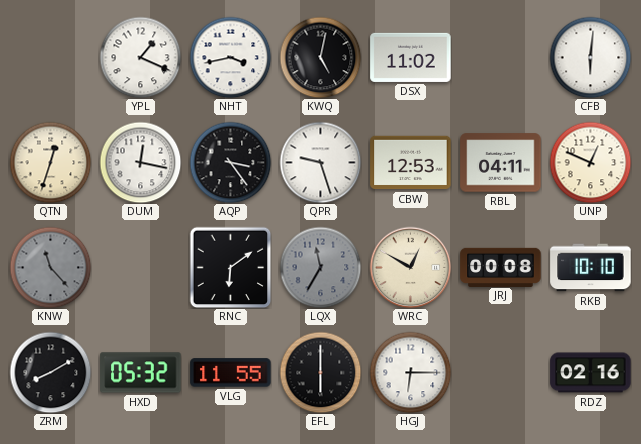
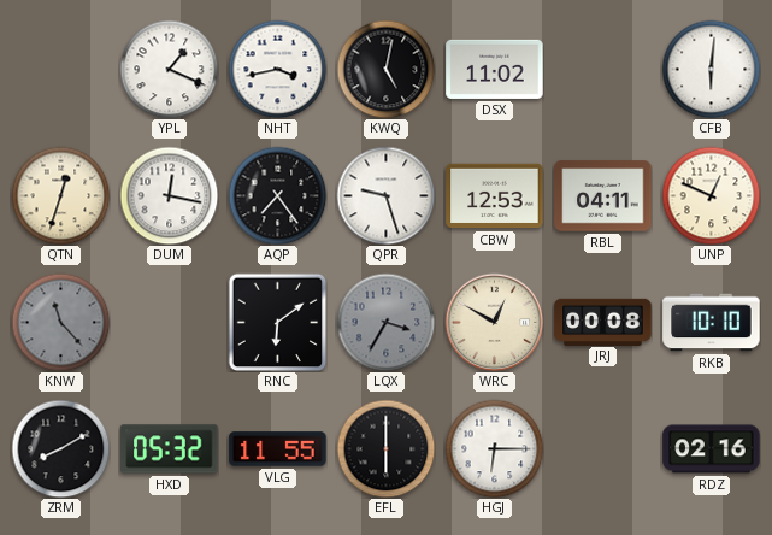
AQP: 3:24 -> 7:24 (277, 195)
LQX: 11:35 -> 3:35 (385, 322)
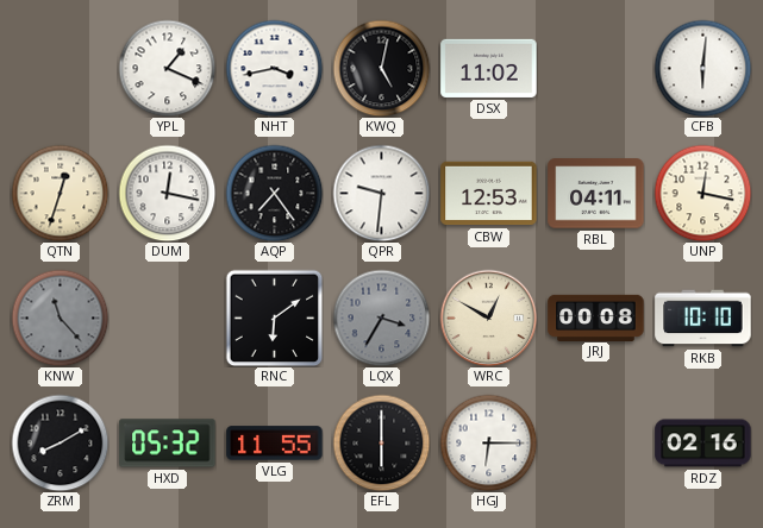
QPR: 9:27 -> 9:31 (381, 193)
UNP: 12:49 -> 12:17 (702, 193)
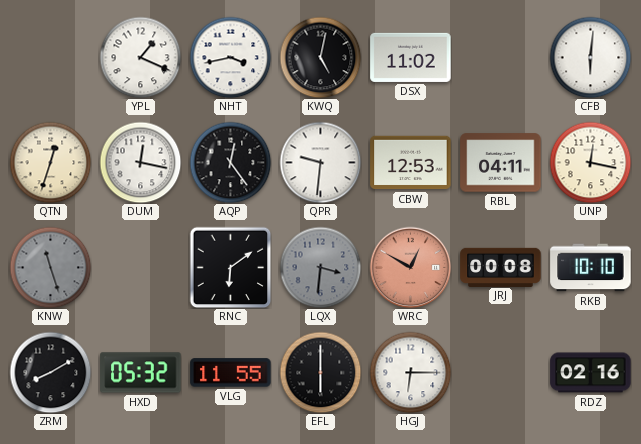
AQP: 7:24 -> 12:24 (230, 162)
KNW: 11:23 -> 11:27 (50, 267)
LQX: 3:35 -> 3:31 (320, 267)
WRC dial: cream -> salmon (410, 267)
